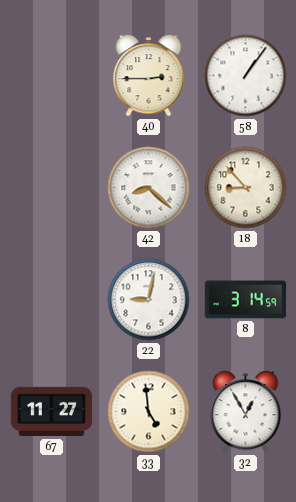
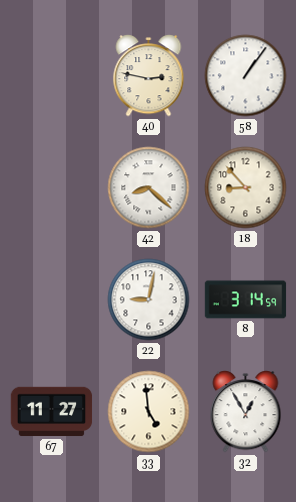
40: 2:45 -> 2:47 (149, 76)
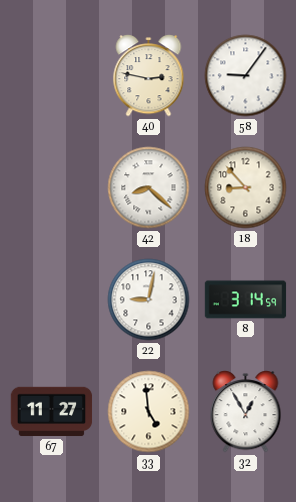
58: 1:06 -> 9:06 (246, 76)
